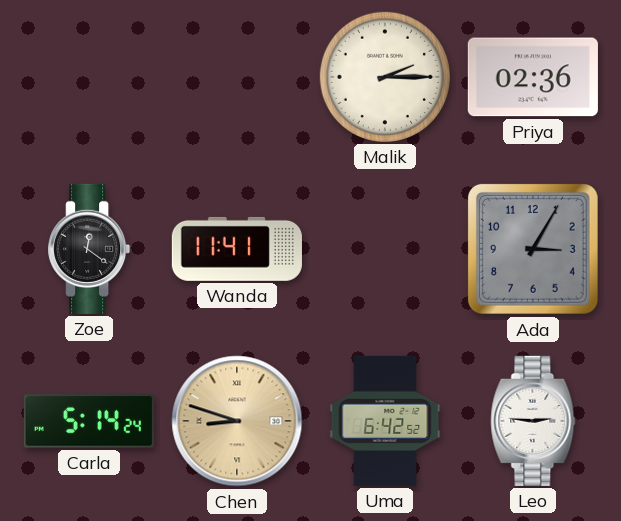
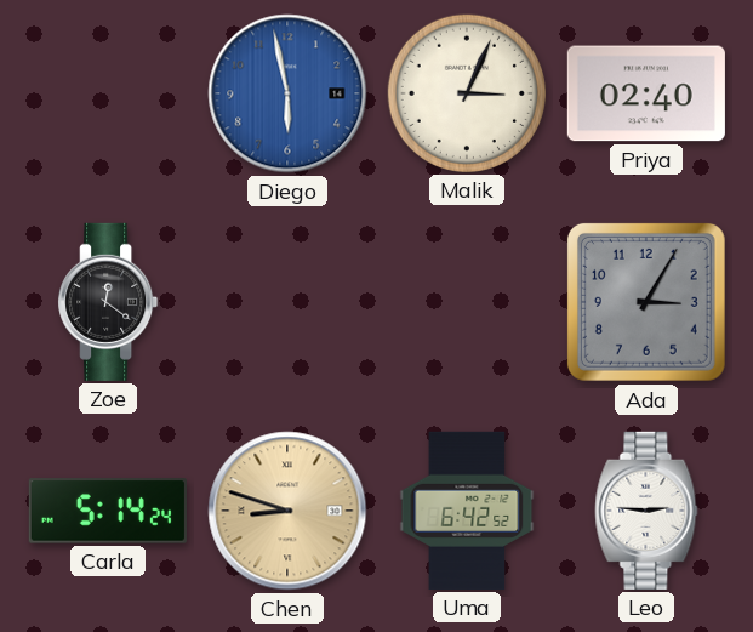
Diego: none -> 5:58 (287, 93)
Malik: 2:15 -> 3:04 (467, 93)
Priya: 02:36 -> 02:40 (646, 93)
Wanda: 11:41 -> none (237, 249)
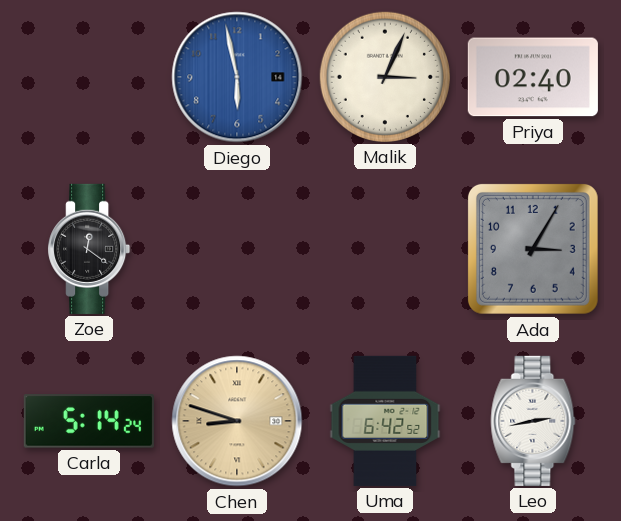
Leo: 2:46 -> 2:43 (533, 421)
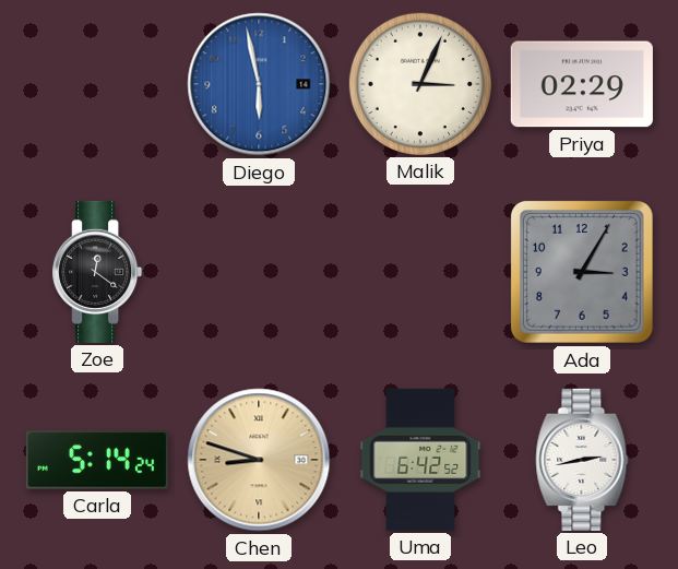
Priya: 02:40 -> 02:29 (582, 84)
